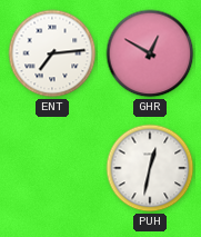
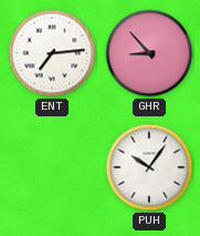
GHR: 12:50 -> 8:53 (149, 53)
PUH: 12:32 -> 10:06 (149, 167)
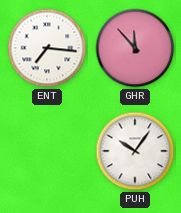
ENT: 7:14 -> 7:16 (47, 48)
GHR: 8:53 -> 11:53 (135, 48)
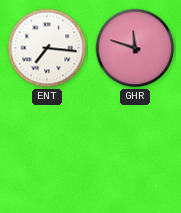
GHR: 11:53 -> 11:48 (135, 48)
PUH: 10:06 -> none (135, 151)
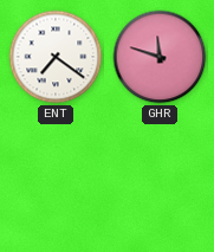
ENT: 7:16 -> 7:21 (56, 57)
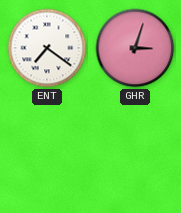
GHR: 11:48 -> 3:03 (135, 48)
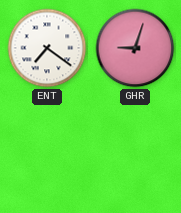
GHR: 3:03 -> 9:03 (135, 48)
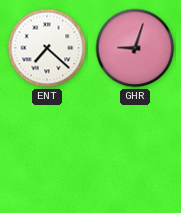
ENT: 7:21 -> 7:22 (47, 48)
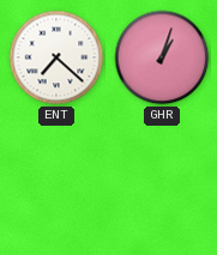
GHR: 9:03 -> 1:03 (162, 57)
